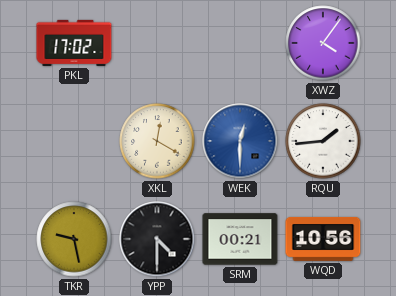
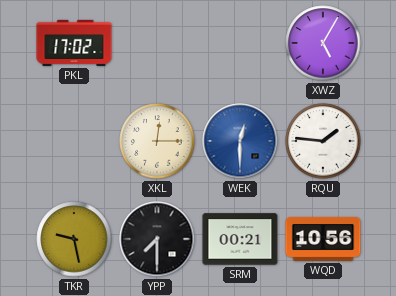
XWZ: 4:06 -> 5:05 (323, 43)
XKL: 12:20 -> 12:15 (157, 141)
RQU: 1:44 -> 1:46 (323, 141)
YPP: 4:30 -> 7:30 (157, 239)
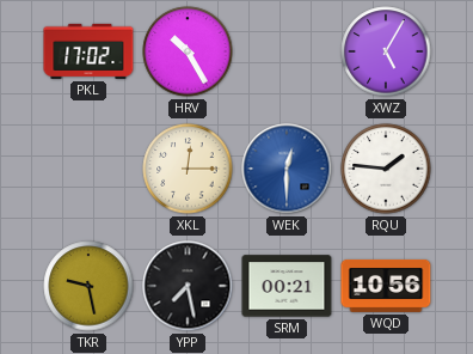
HRV: none -> 10:25 (188, 51)
YPP: 7:30 -> 7:28 (188, 286)
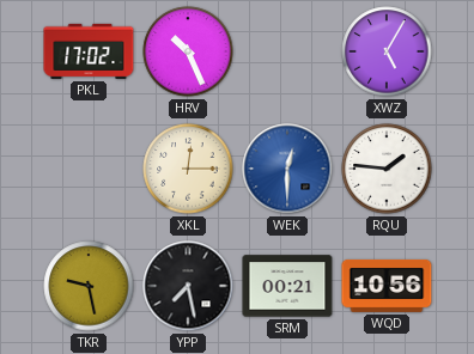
HRV: 10:25 -> 10:26 (188, 51)
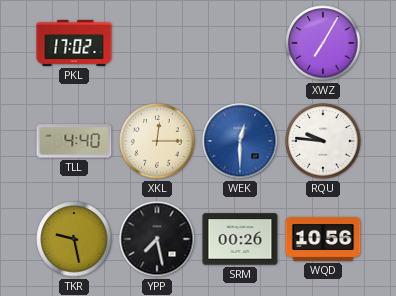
HRV: 10:26 -> none (188, 51)
XWZ: 5:05 -> 7:05 (323, 43)
TLL: none -> 4:40 (74, 141)
RQU: 1:46 -> 9:46 (323, 141)
SRM: 00:21 -> 00:26 (240, 239)
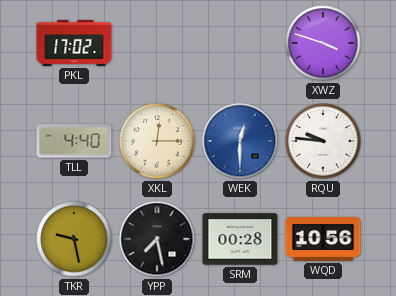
XWZ: 7:05 -> 3:48 (323, 43)
SRM: 00:26 -> 00:28 (240, 239)
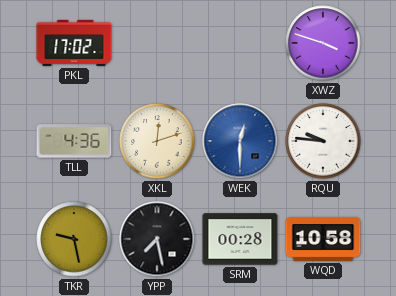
TLL: 4:40 -> 4:36 (74, 141)
XKL: 12:15 -> 12:12 (157, 141)
WQD: 10:56 -> 10:58 (323, 239)
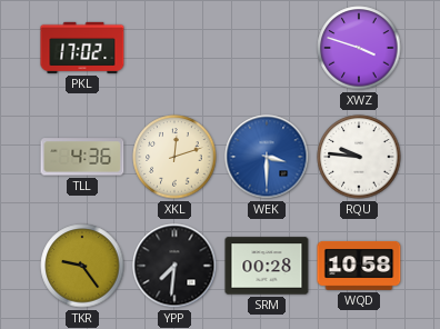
WEK: 12:30 -> 3:30 (267, 157)
TKR: 9:28 -> 9:24 (82, 266)
YPP: 7:28 -> 7:31 (174, 266)
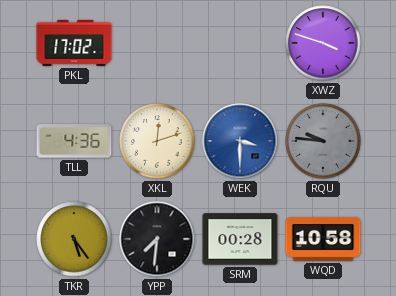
RQU dial: white -> grey (323, 141)
TKR: 9:24 -> 5:24 (74, 239)
